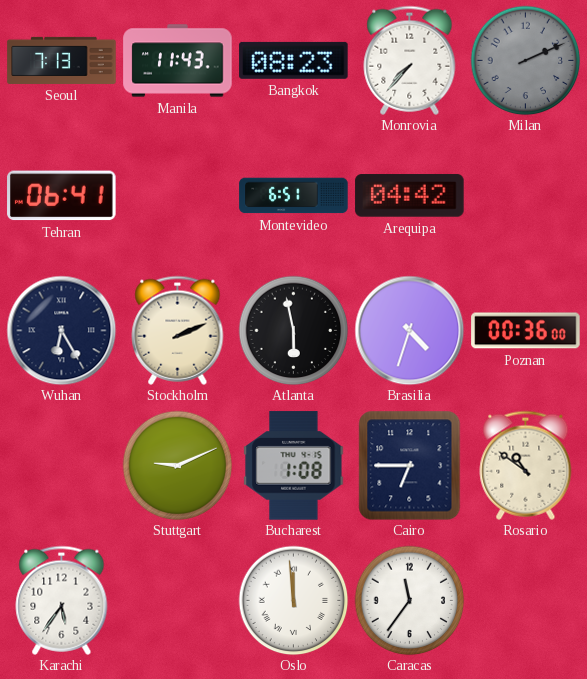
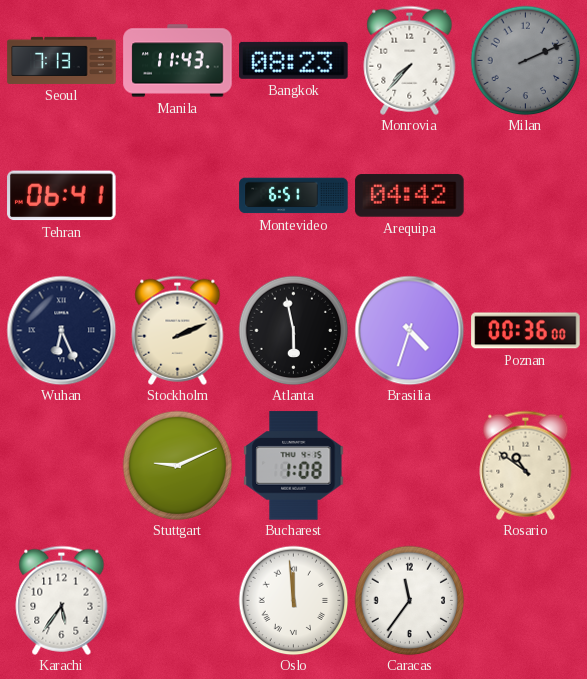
Wuhan: 6:25 -> 6:26 (61, 330)
Cairo: 6:45 -> none (410, 465)
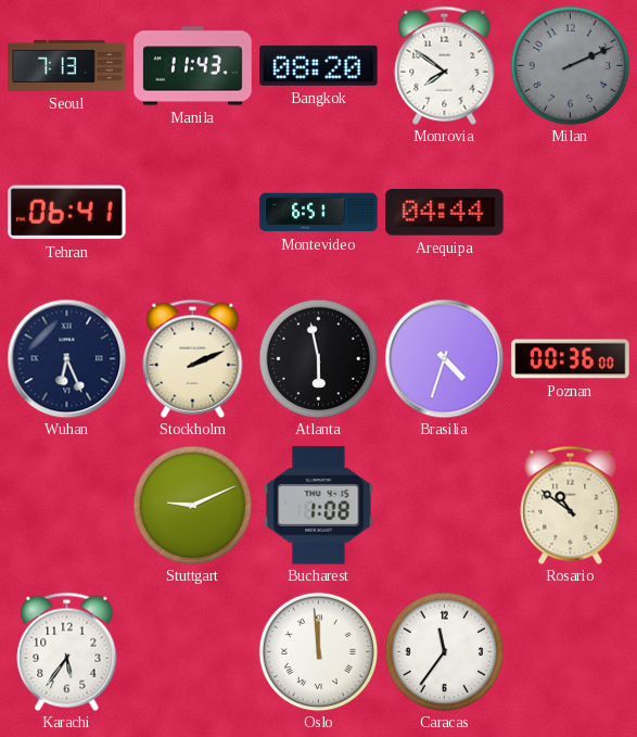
Bangkok: 08:23 -> 08:20 (319, 65)
Monrovia: 7:37 -> 7:51 (445, 65)
Arequipa: 04:42 -> 04:44 (445, 213)
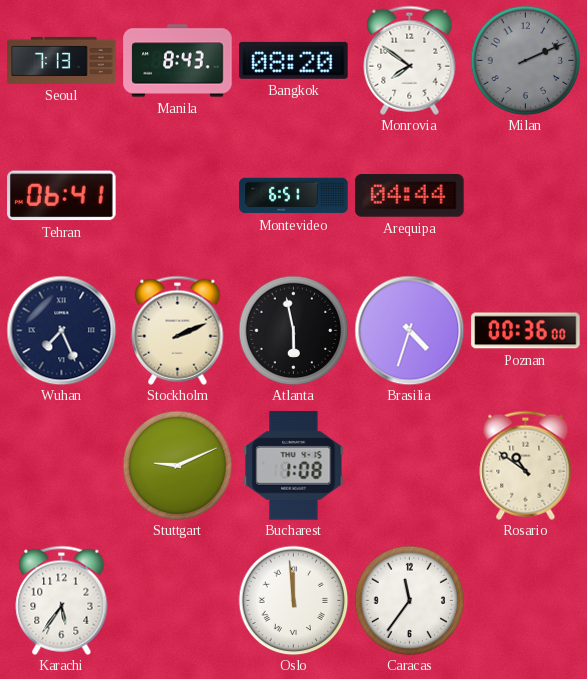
Manila: 11:43 -> 8:43 (178, 61)
Wuhan: 6:26 -> 7:26 (61, 330)
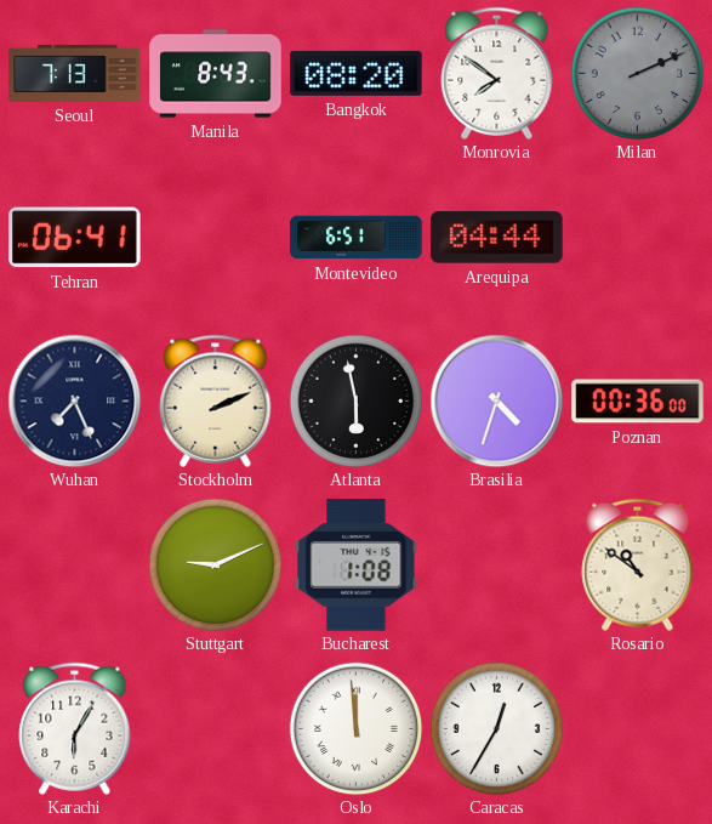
Karachi: 5:36 -> 6:05 (75, 728)
Caracas: 11:36 -> 12:35 (496, 728)
